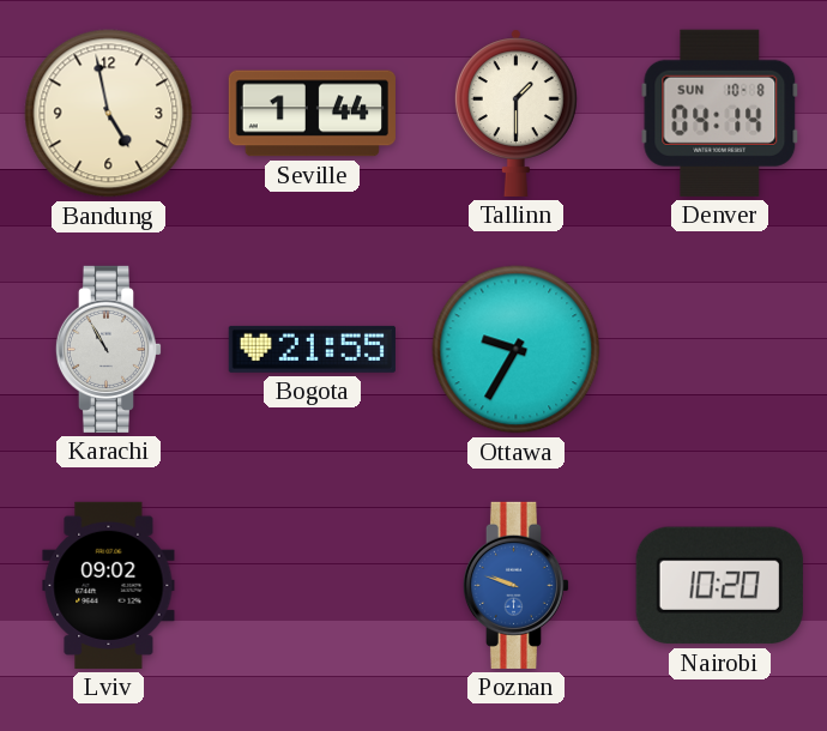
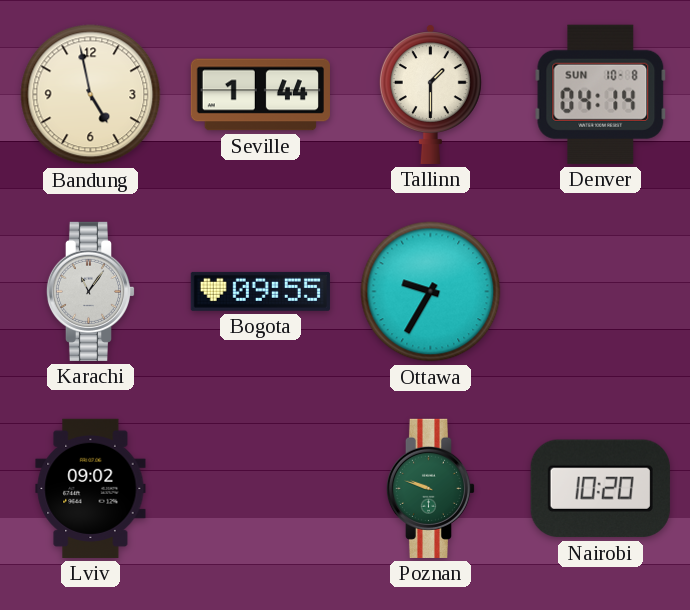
Karachi: 10:55 -> 11:06 (91, 291)
Bogota: 21:55 -> 09:55 (260, 291)
Poznan dial: blue -> green (431, 488)
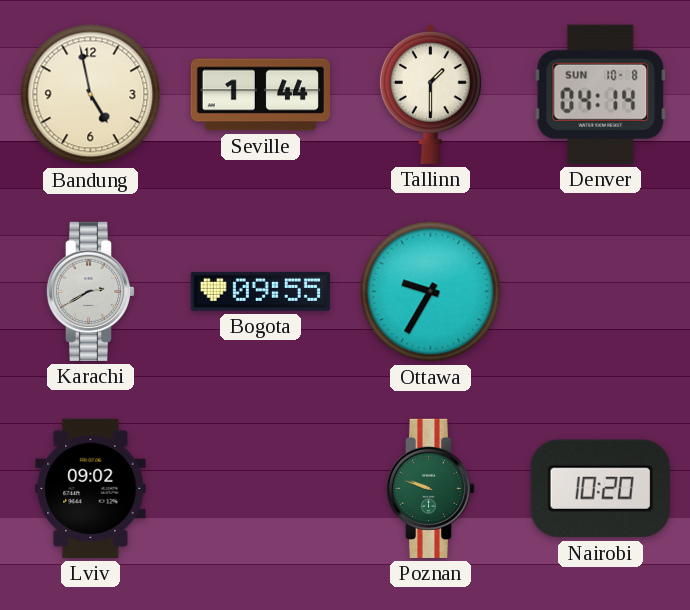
Karachi: 11:06 -> 2:40 (91, 291)
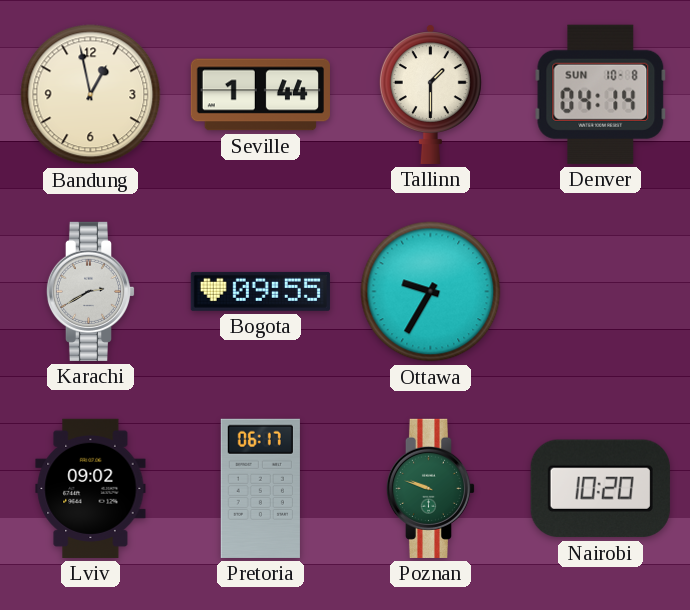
Bandung: 4:58 -> 12:58 (91, 95)
Pretoria: none -> 06:17 (260, 488)
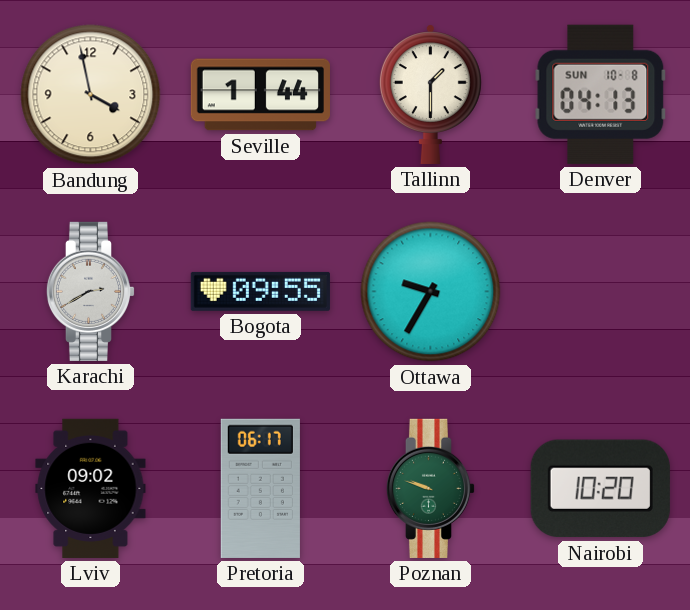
Bandung: 12:58 -> 3:58 (91, 95)
Denver: 04:14 -> 04:13 (601, 94)
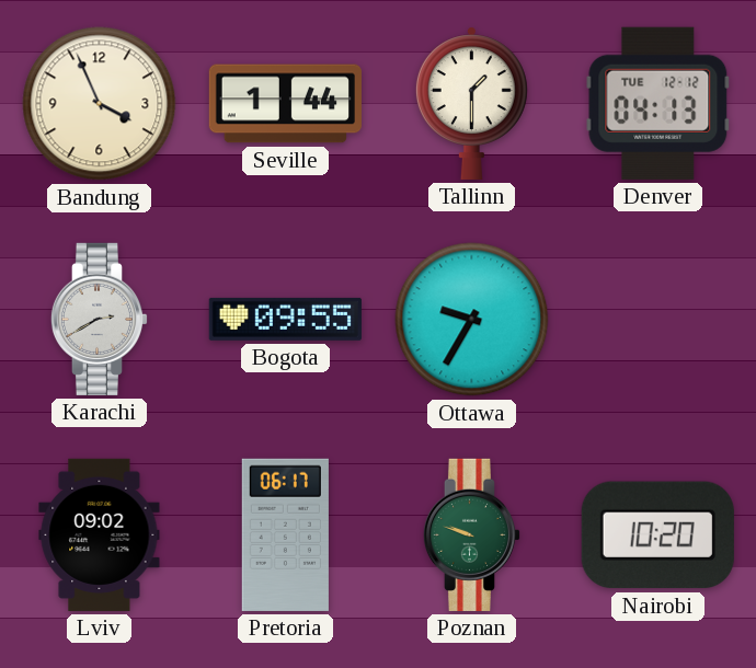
Bandung: 3:58 -> 3:56 (100, 104)
Denver date: SUN 10-8 -> TUE 12-12 (658, 103)
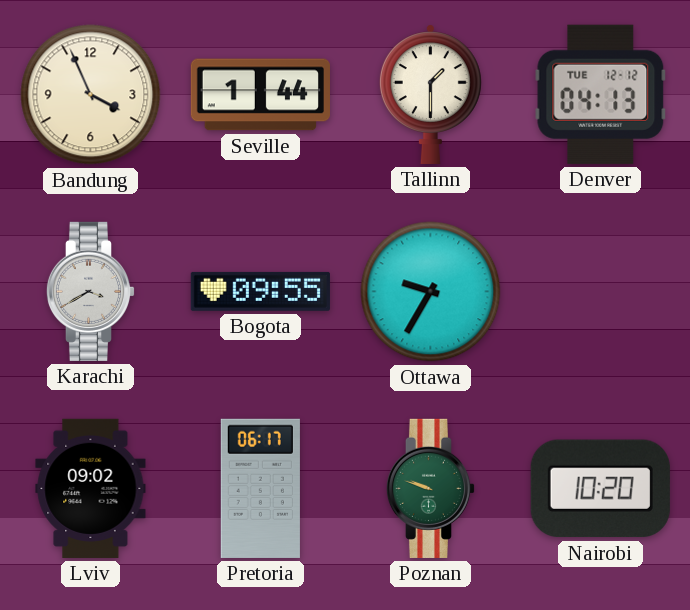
Karachi: 2:40 -> 3:40 (91, 291)
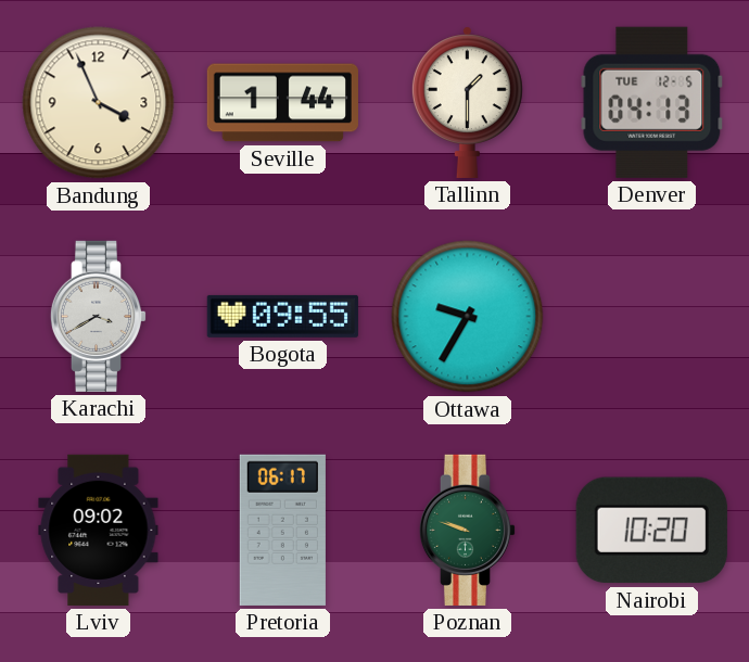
Denver date: TUE 12-12 -> TUE 12-5 (652, 102)
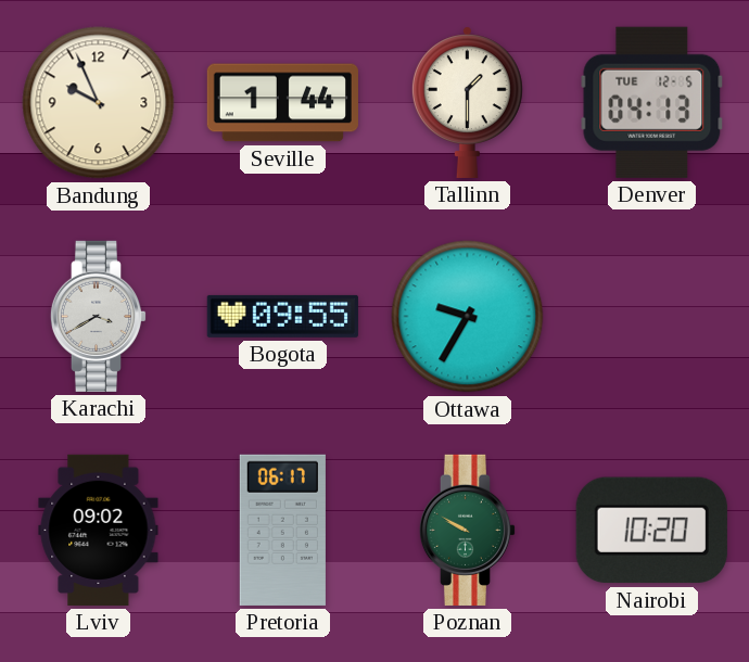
Bandung: 3:56 -> 9:56 (99, 103)
Poznan: 9:48 -> 9:50 (468, 530)
